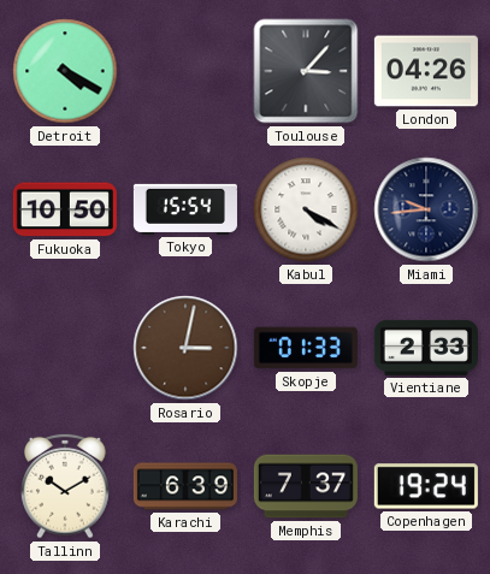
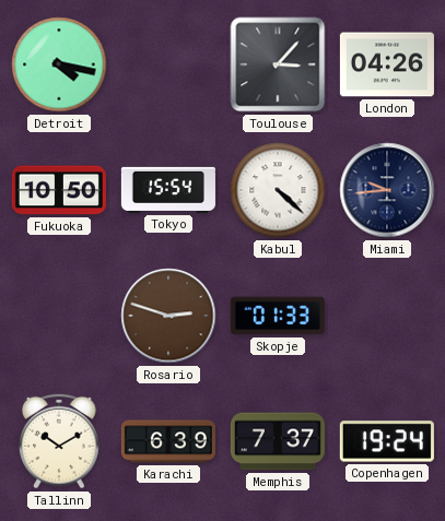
Detroit: 4:20 -> 4:17 (59, 64)
Kabul: 4:20 -> 4:22 (278, 190)
Rosario: 3:02 -> 2:48 (168, 316)
Vientiane: 2:33 -> none (426, 348)
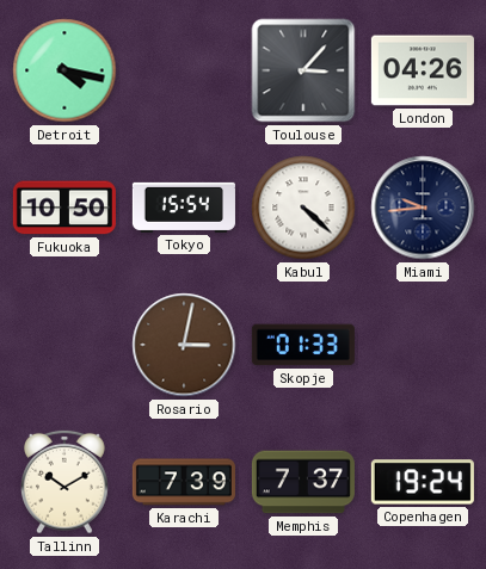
Rosario: 2:48 -> 3:02 (184, 345)
Karachi: 6:39 -> 7:39 (184, 482)
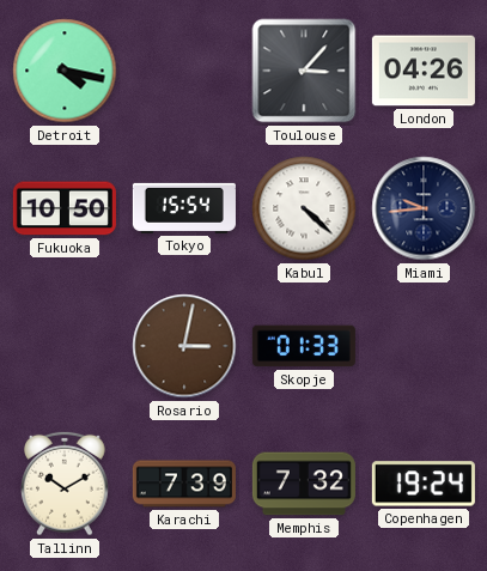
Memphis: 7:37 -> 7:32 (304, 484)
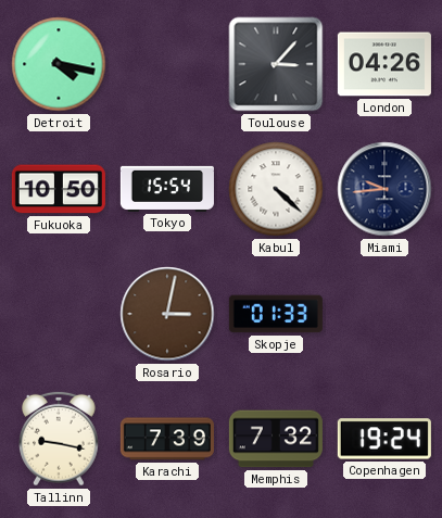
Tallinn: 10:10 -> 9:17 (59, 439)
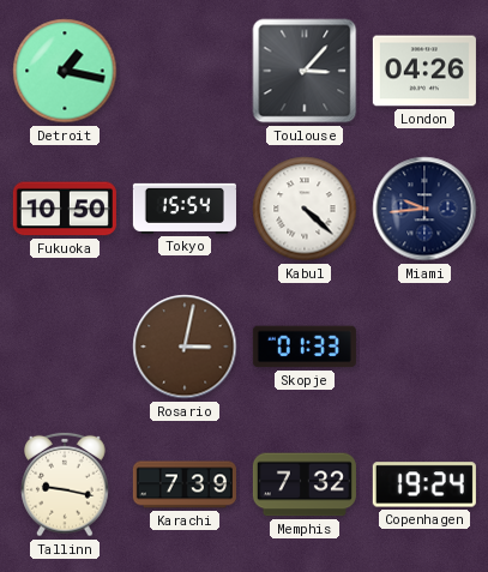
Detroit: 4:17 -> 1:17 (65, 71)
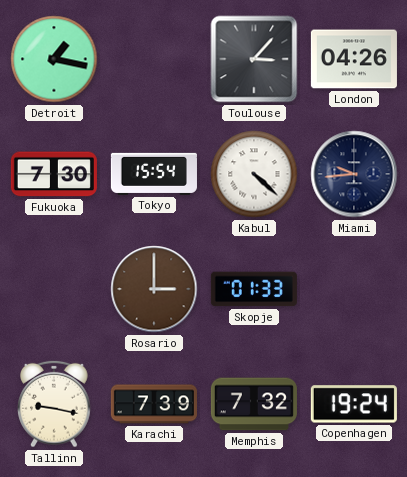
Fukuoka: 10:50 -> 7:30 (54, 174)
Rosario: 3:02 -> 3:00 (154, 289)
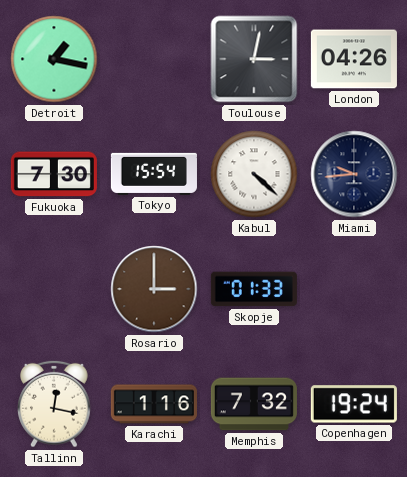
Toulouse: 3:07 -> 3:02 (254, 59)
Tallinn: 9:17 -> 12:17 (54, 404)
Karachi: 7:39 -> 1:16 (154, 404)
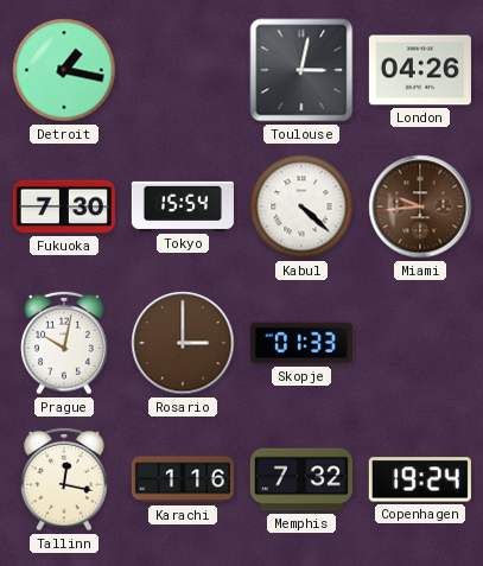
Miami dial: navy -> brown (420, 206)
Prague: none -> 10:02 (64, 343)
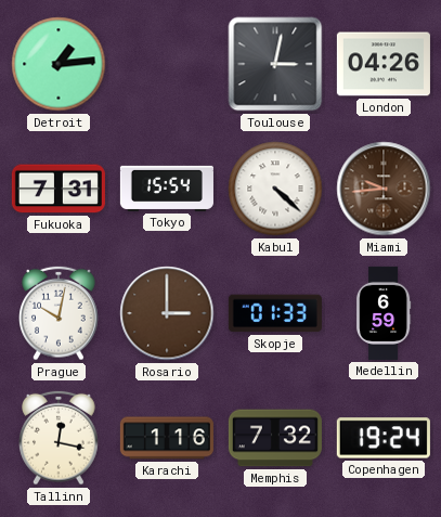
Detroit: 1:17 -> 1:14 (59, 64)
Fukuoka: 7:30 -> 7:31 (59, 189)
Medellin: none -> 6:59 (384, 313)
